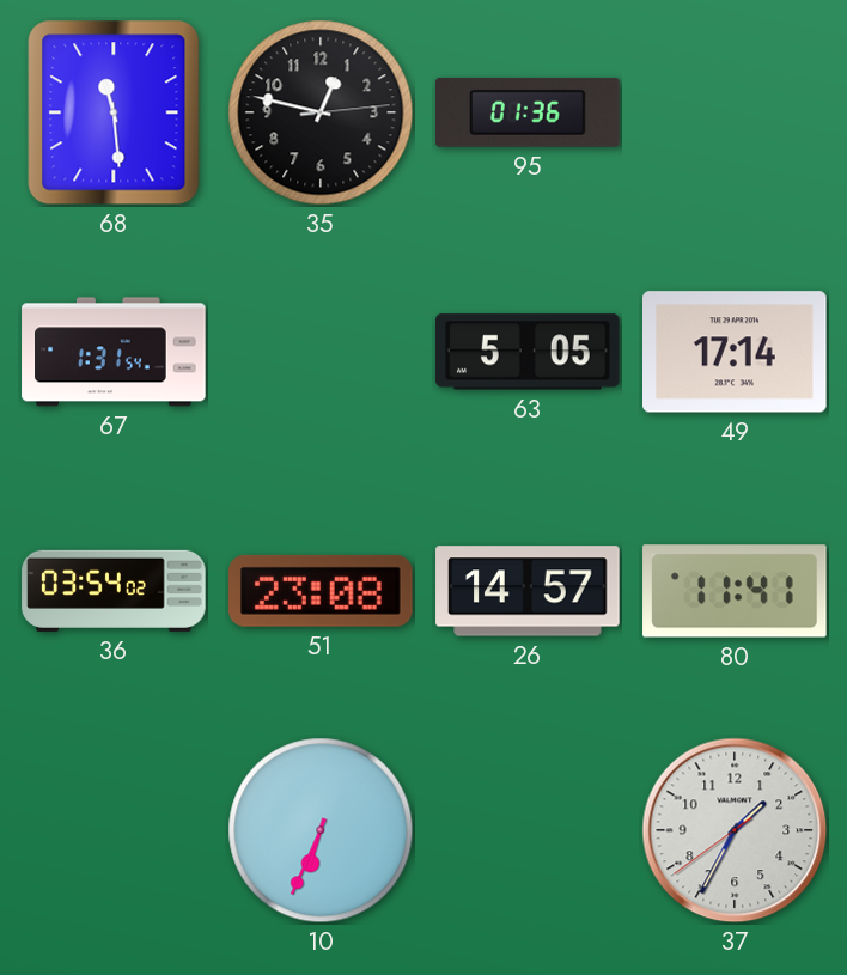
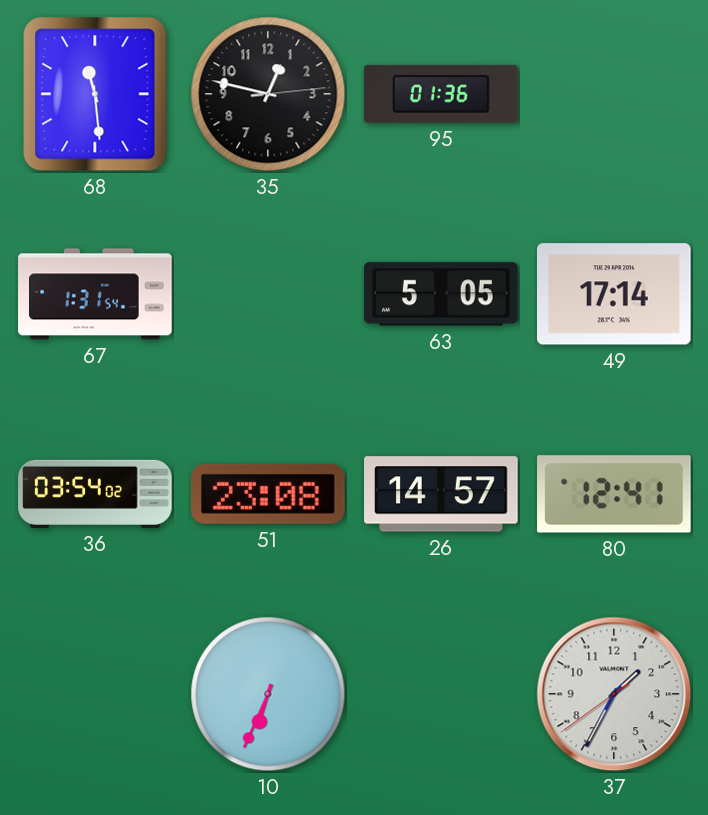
80: 11:41 -> 12:41 (614, 494)
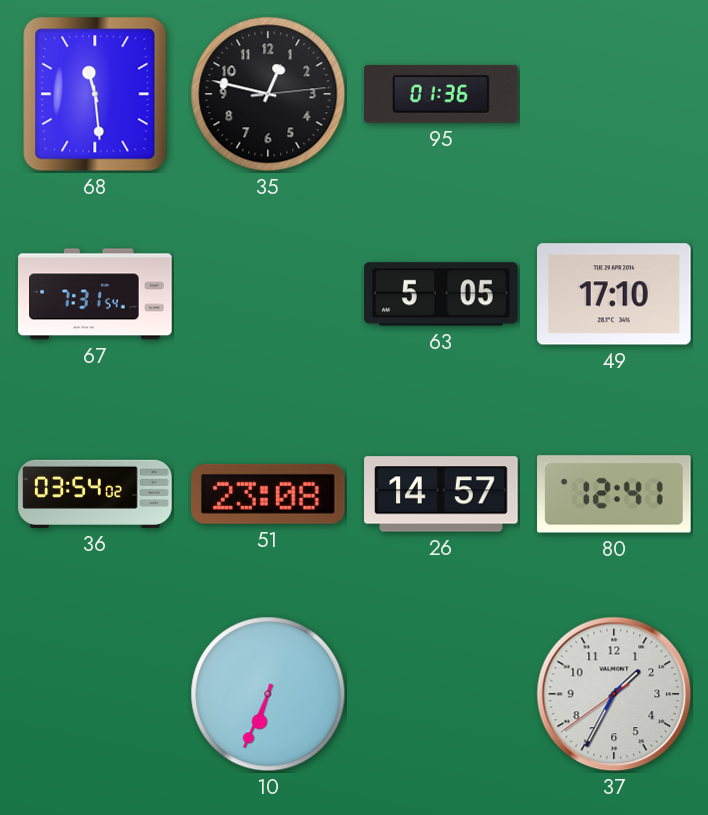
67: 1:31 -> 7:31 (95, 294)
49: 17:14 -> 17:10 (615, 294)
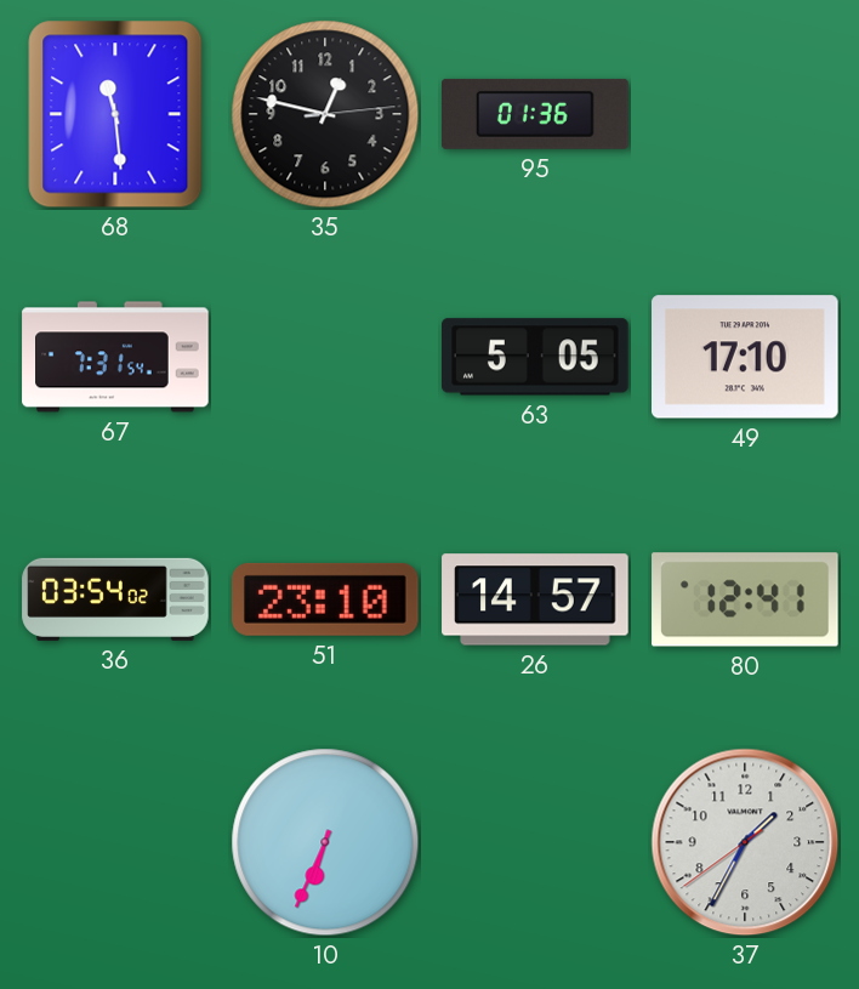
51: 23:08 -> 23:10 (326, 599)
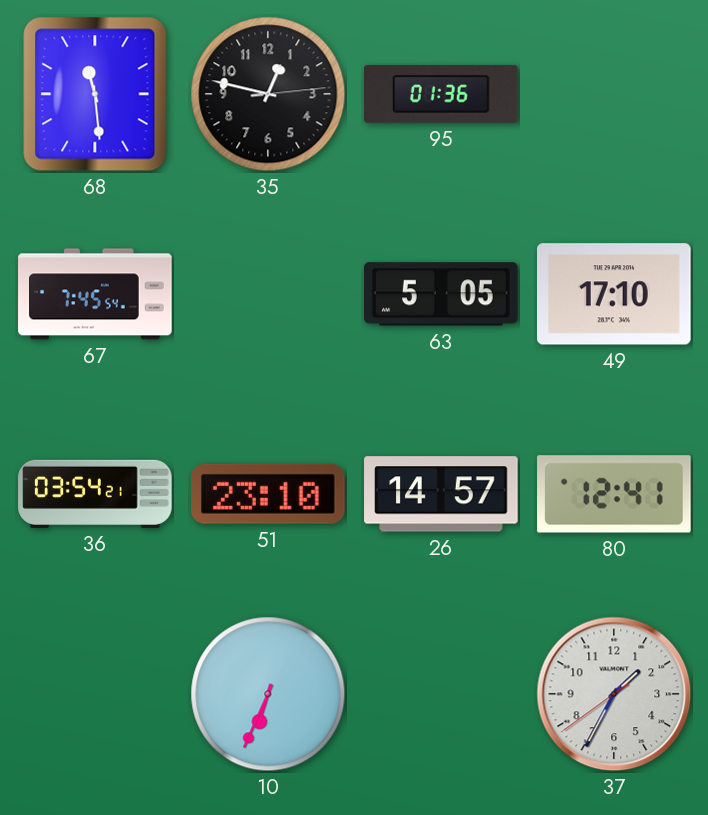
67: 7:31 -> 7:45 (95, 294)
36: 03:54:02 -> 03:54:21 (95, 494)
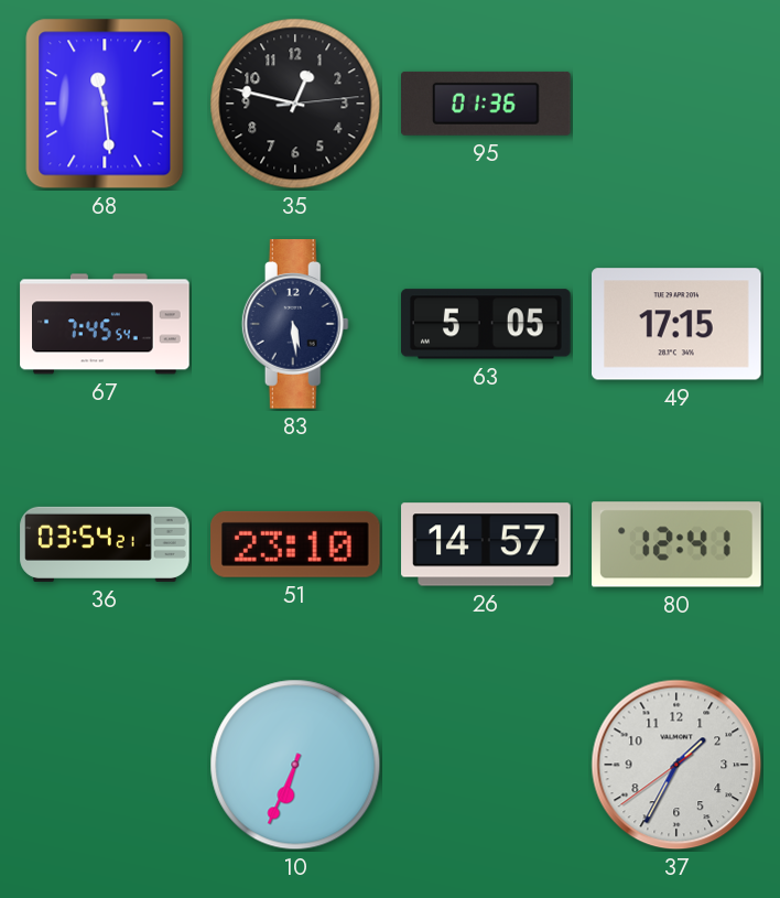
83: none -> 5:29 (295, 324)
49: 17:10 -> 17:15 (678, 324)
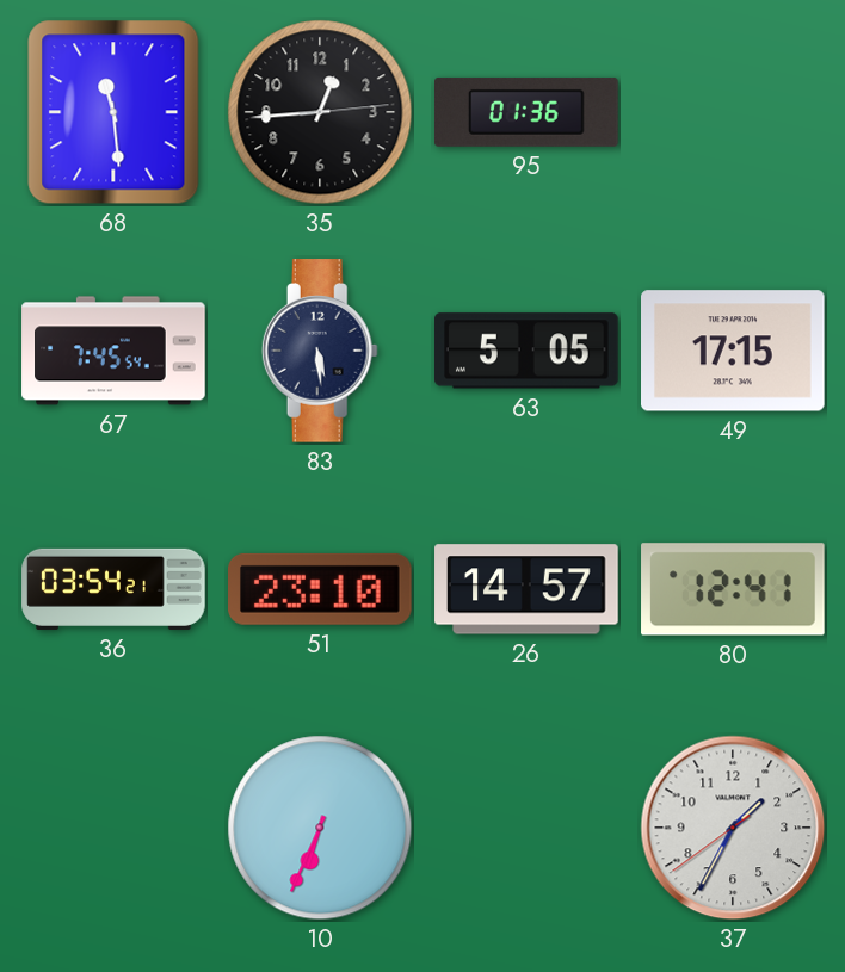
35: 12:47 -> 12:44 (320, 112)
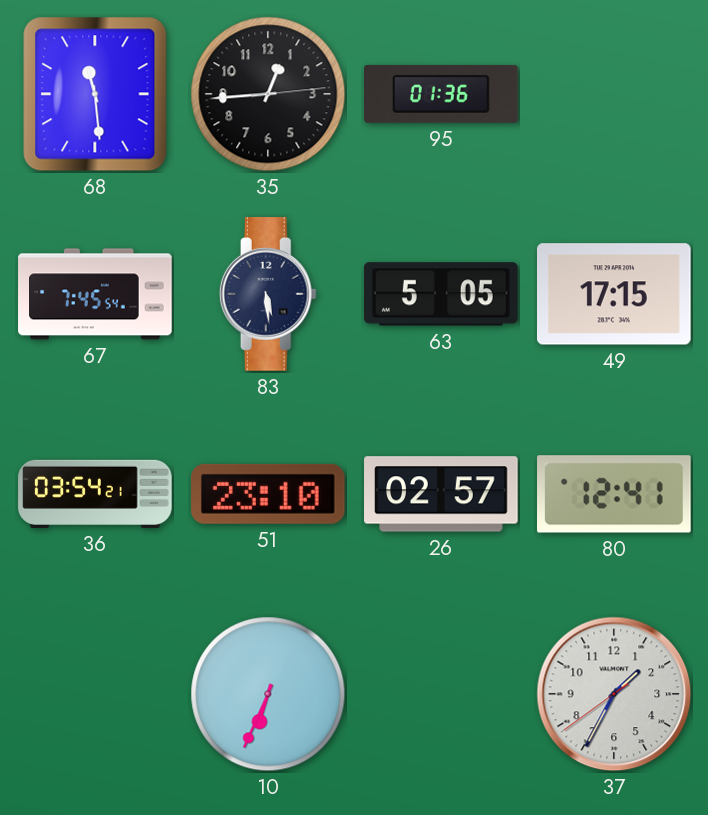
26: 14:57 -> 02:57 (441, 494)
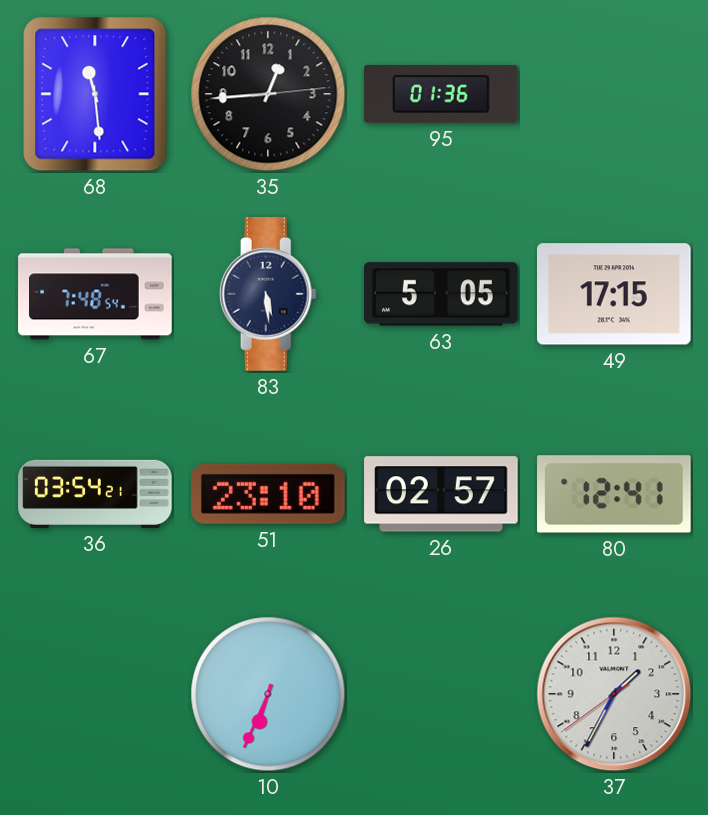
67: 7:45 -> 7:48 (95, 294)
